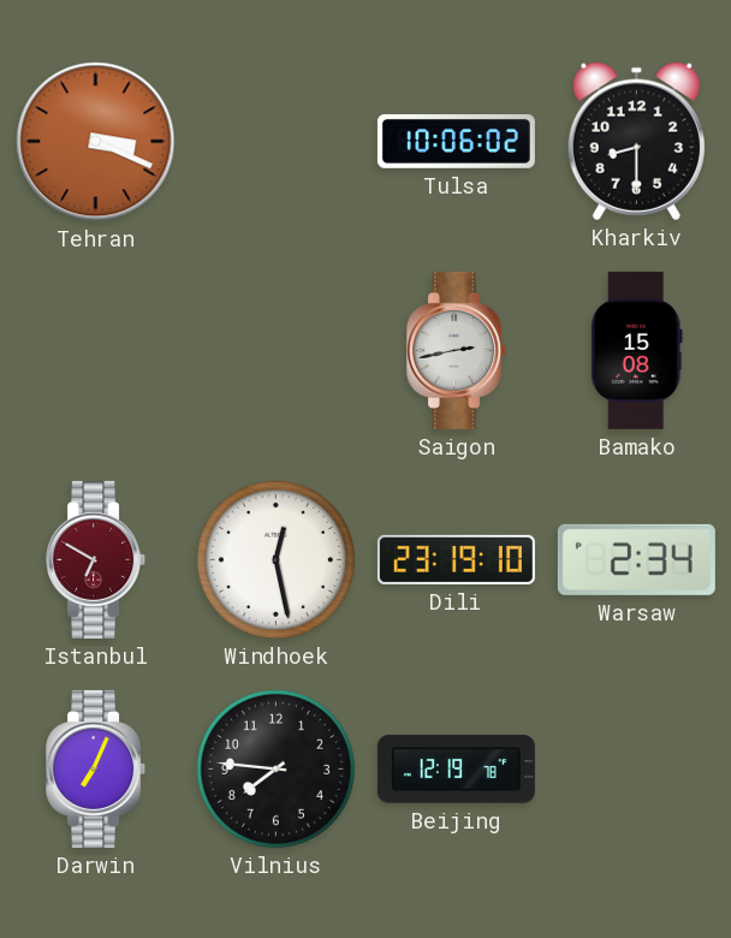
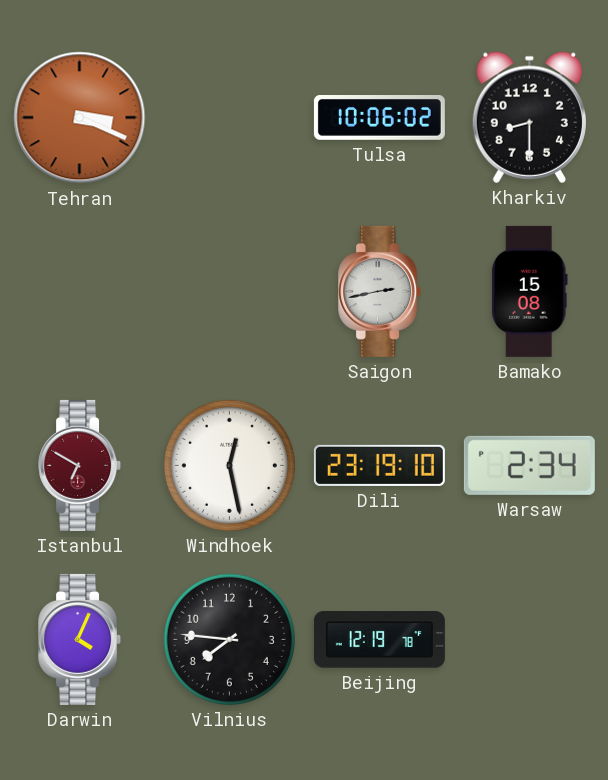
Darwin: 7:04 -> 4:04 (80, 639)
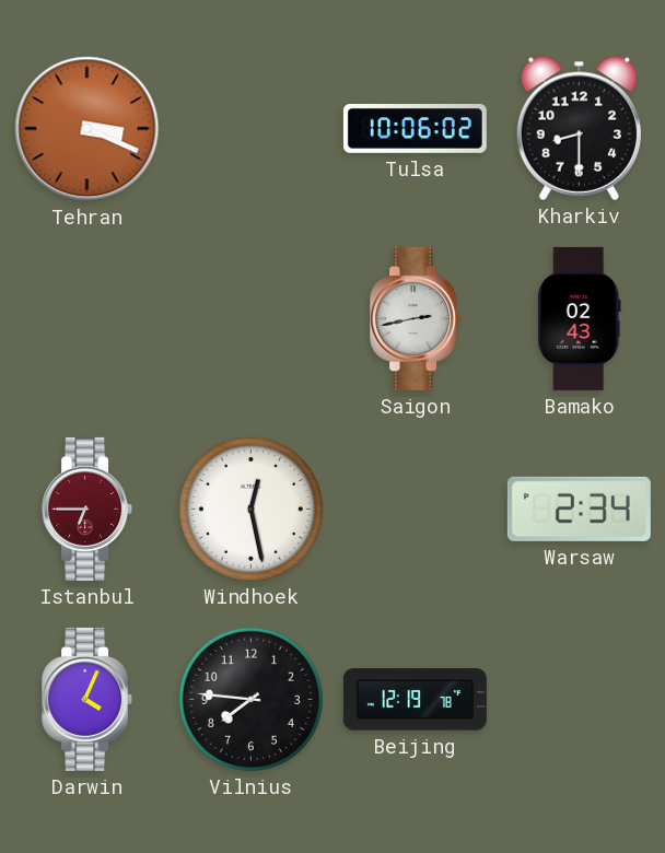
Bamako: 15:08 -> 02:43 (579, 318)
Istanbul: 6:50 -> 6:45 (87, 509)
Dili: 23:19 -> none (379, 465)
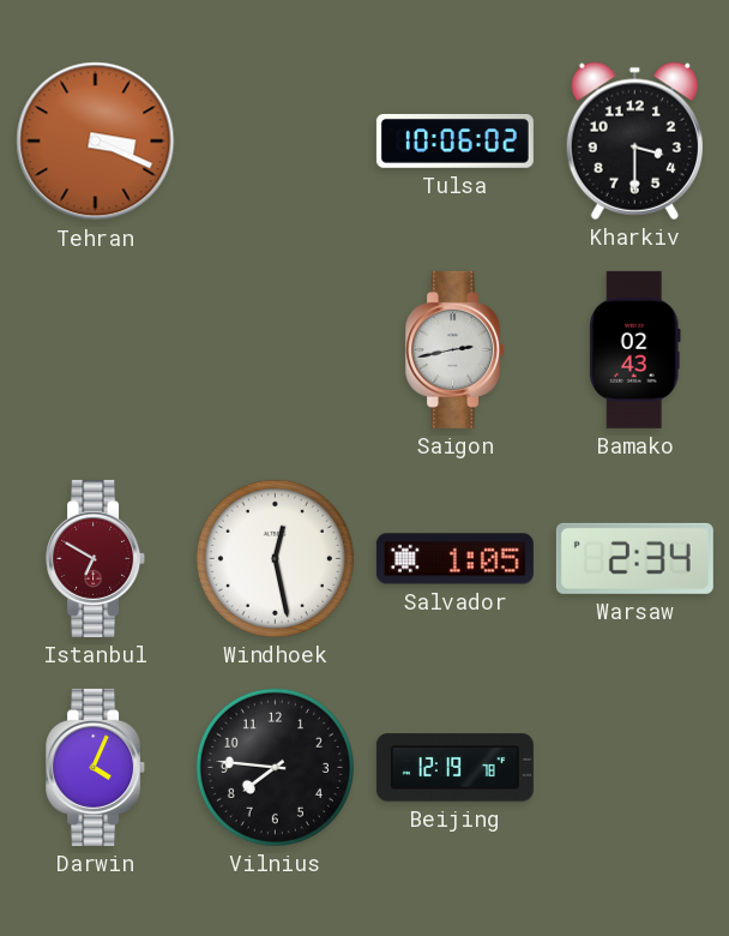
Kharkiv: 8:30 -> 3:30 (634, 140)
Istanbul: 6:45 -> 6:50 (96, 558)
Salvador: none -> 1:05 (454, 559)
